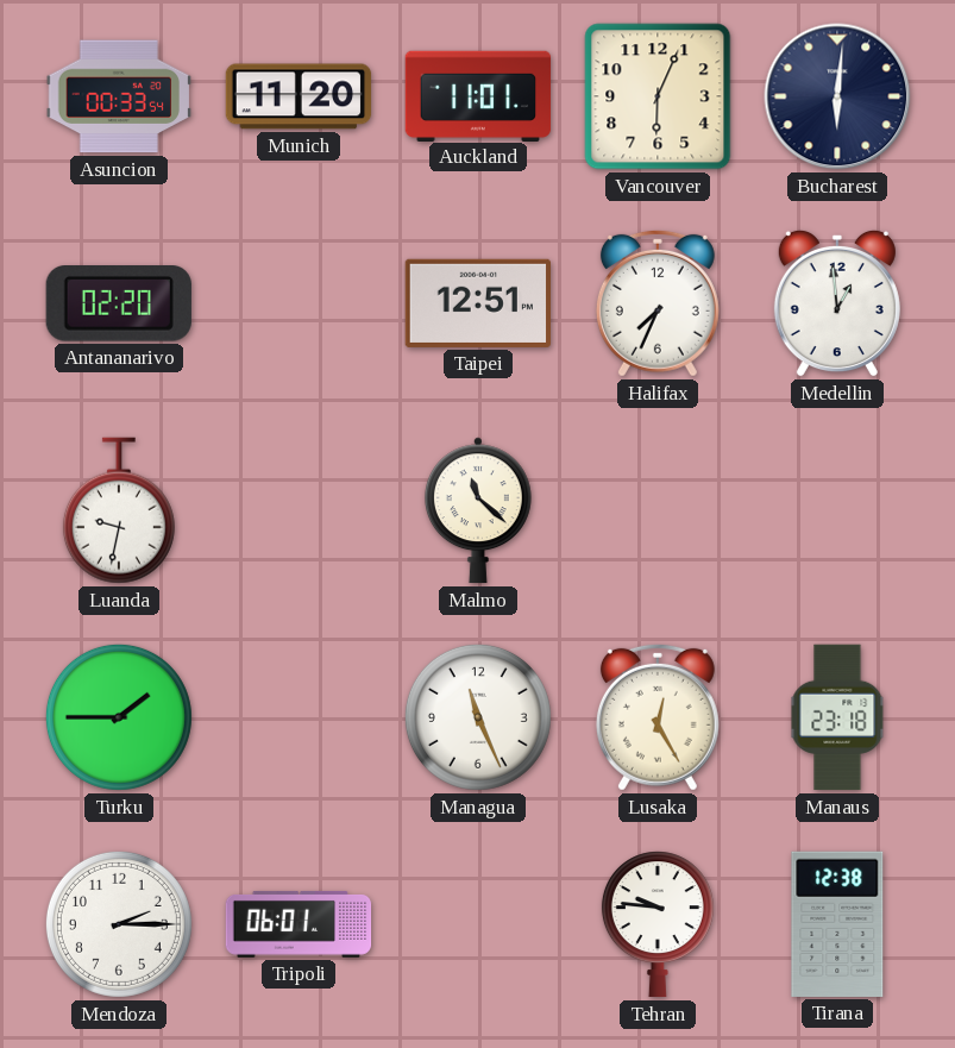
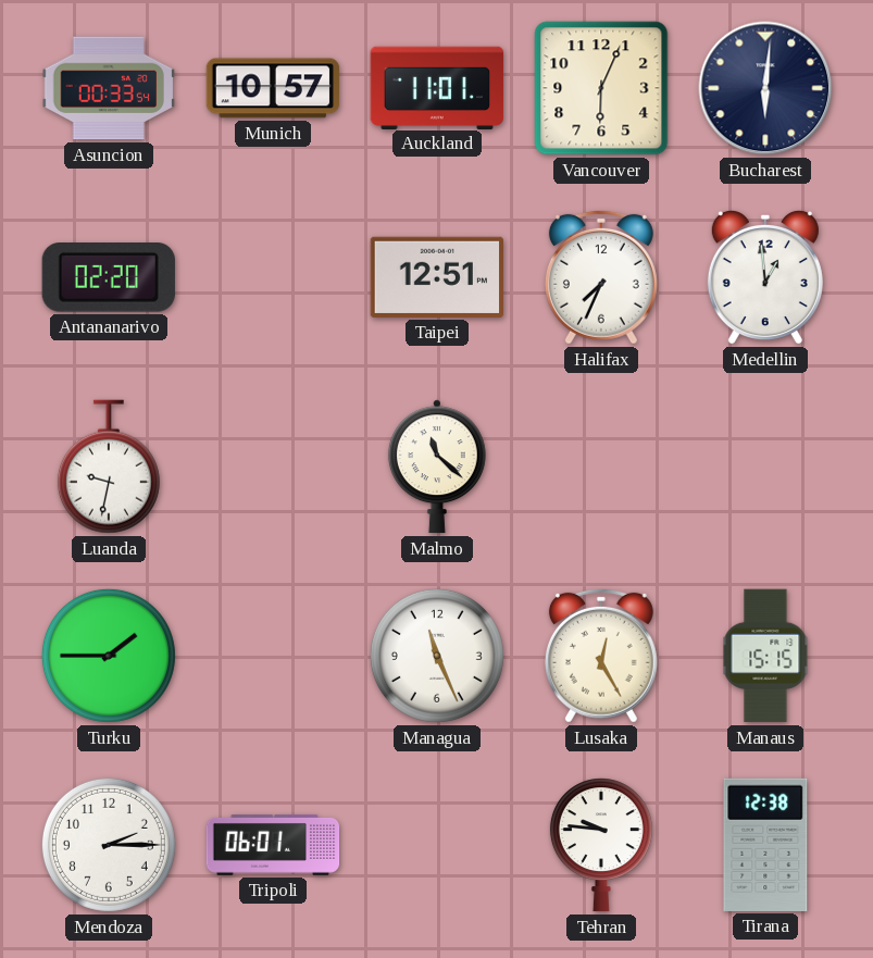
Munich: 11:20 -> 10:57 (273, 88)
Manaus: 23:18 -> 15:15 (765, 656)
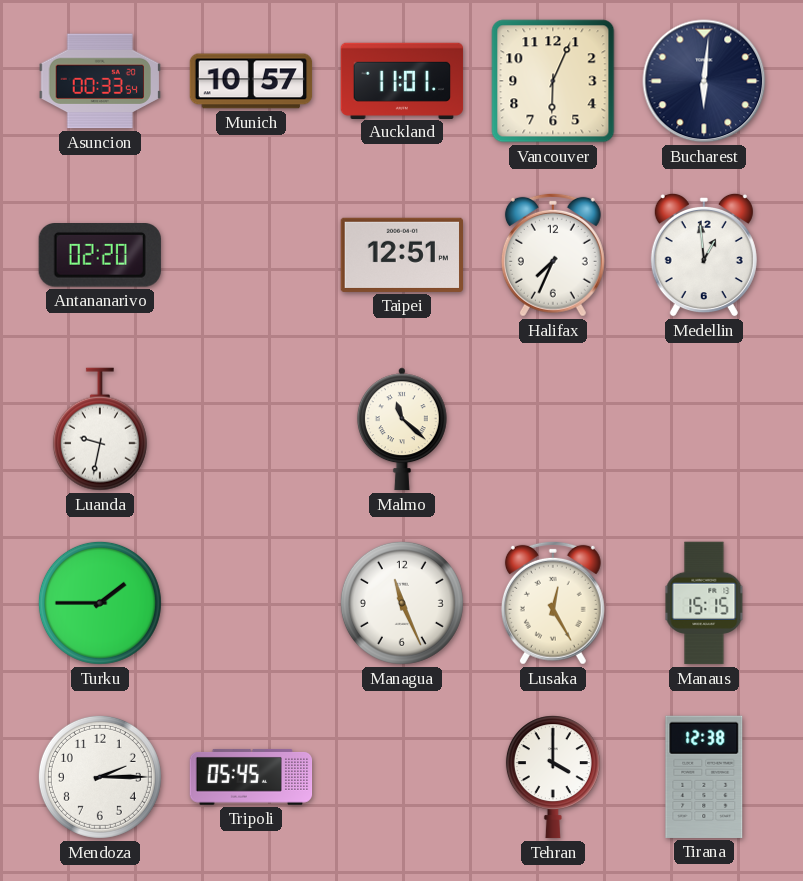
Tripoli: 06:01 -> 05:45 (251, 777)
Tehran: 9:46 -> 4:00 (553, 777)
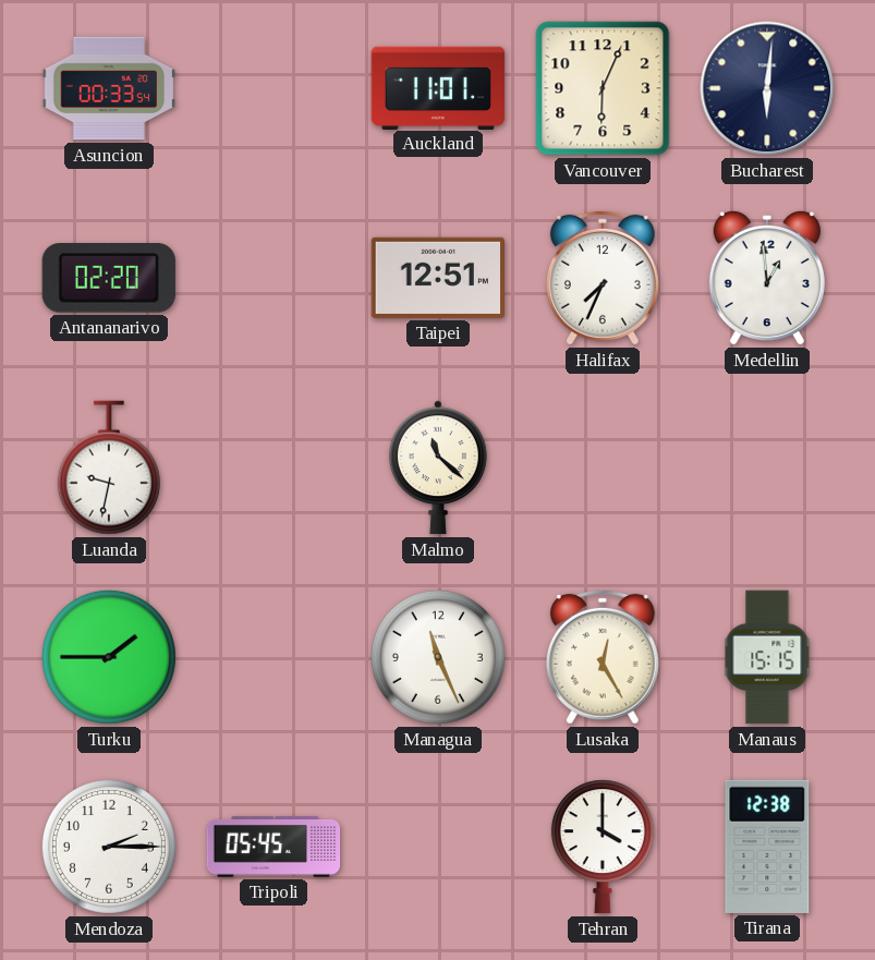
Munich: 10:57 -> none (251, 81)
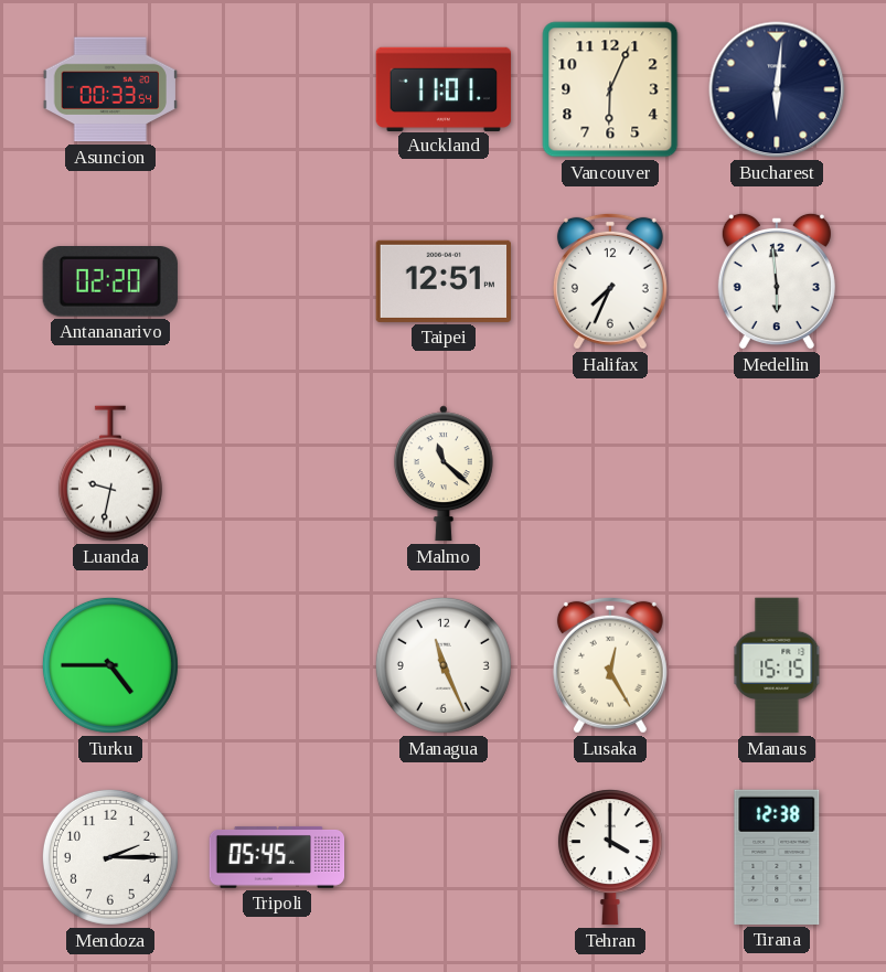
Medellin: 12:59 -> 5:59 (777, 281)
Turku: 1:45 -> 4:45 (110, 665)
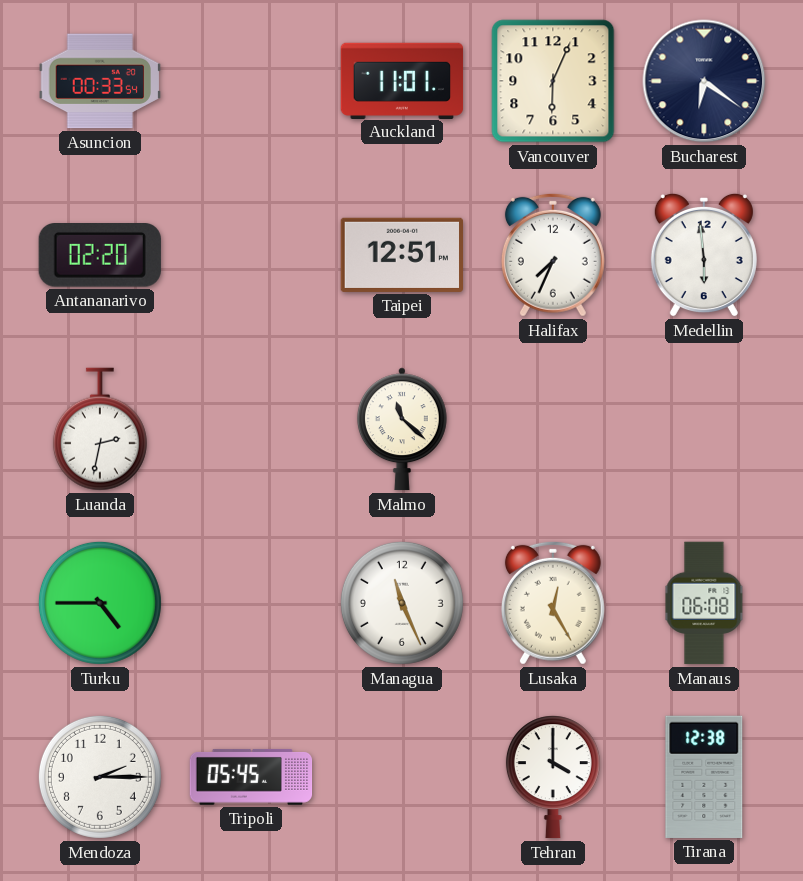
Bucharest: 6:01 -> 6:21 (704, 81)
Luanda: 9:32 -> 2:32 (100, 429)
Manaus: 15:15 -> 06:08 (704, 603)
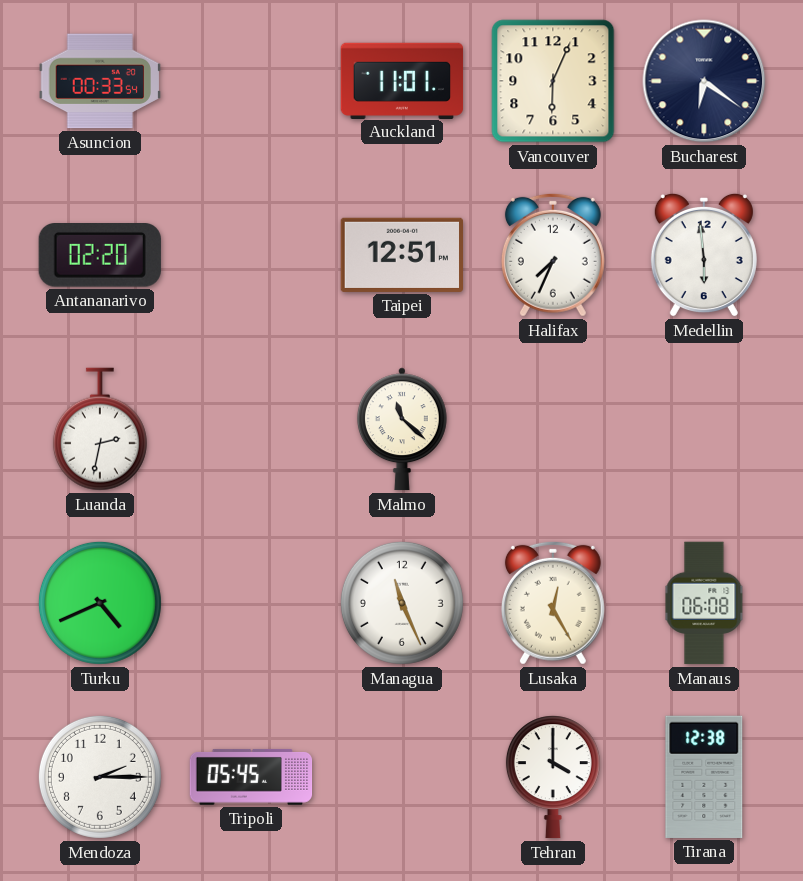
Turku: 4:45 -> 4:41 (100, 603)
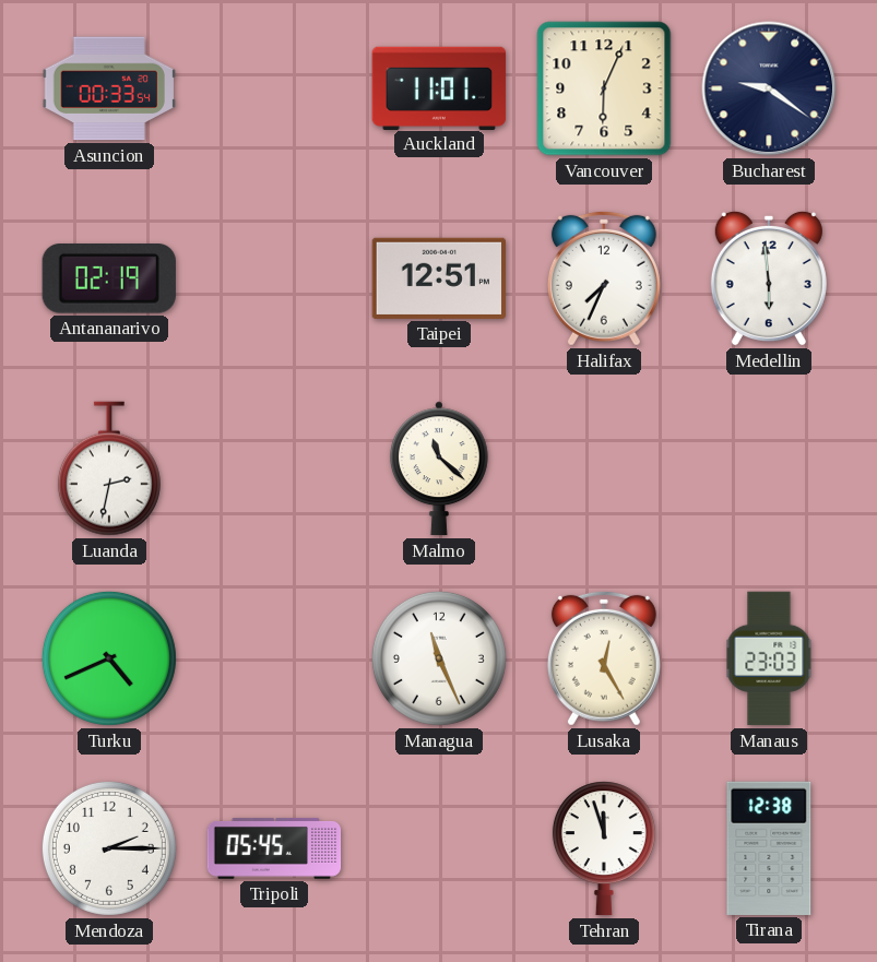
Bucharest: 6:21 -> 9:21 (769, 88)
Antananarivo: 02:20 -> 02:19 (109, 280)
Manaus: 06:08 -> 23:03 (769, 658)
Tehran: 4:00 -> 11:57 (604, 848)
